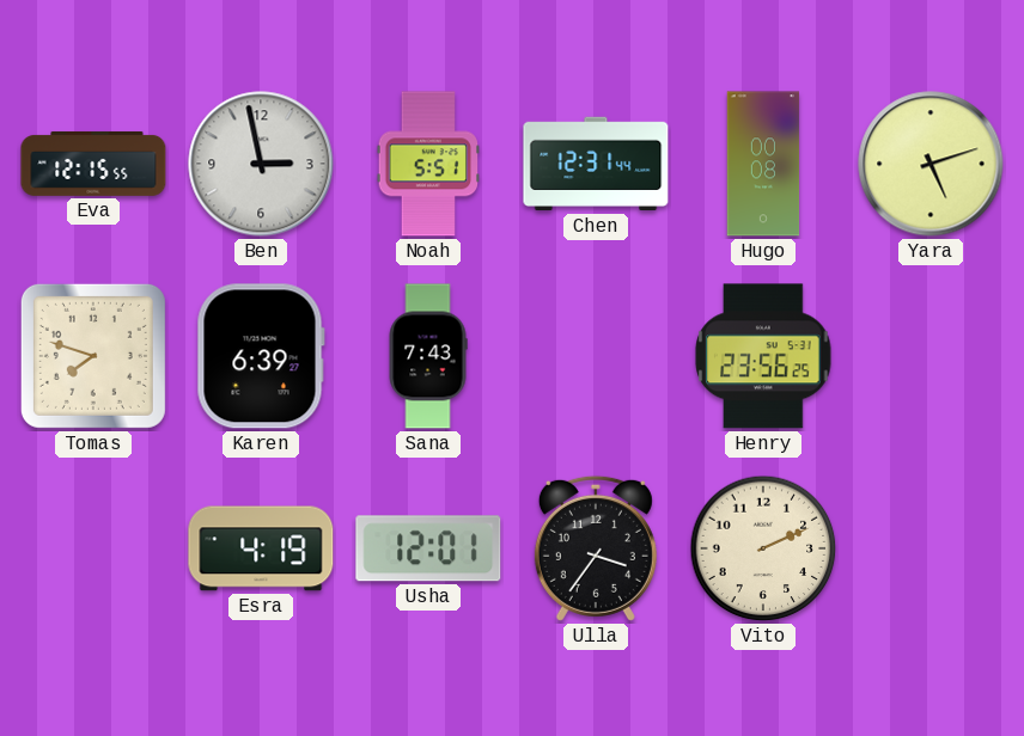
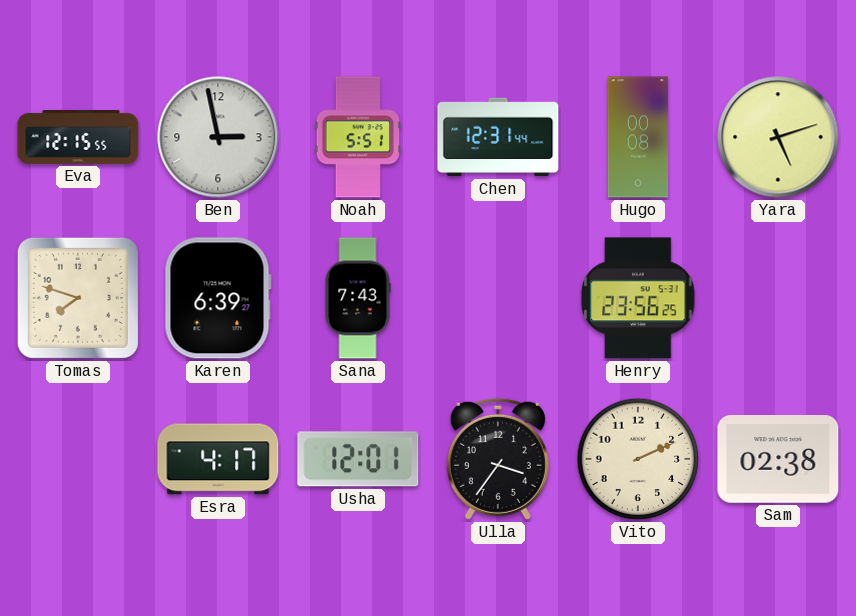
Esra: 4:19 -> 4:17 (218, 459)
Sam: none -> 02:38 (778, 460)
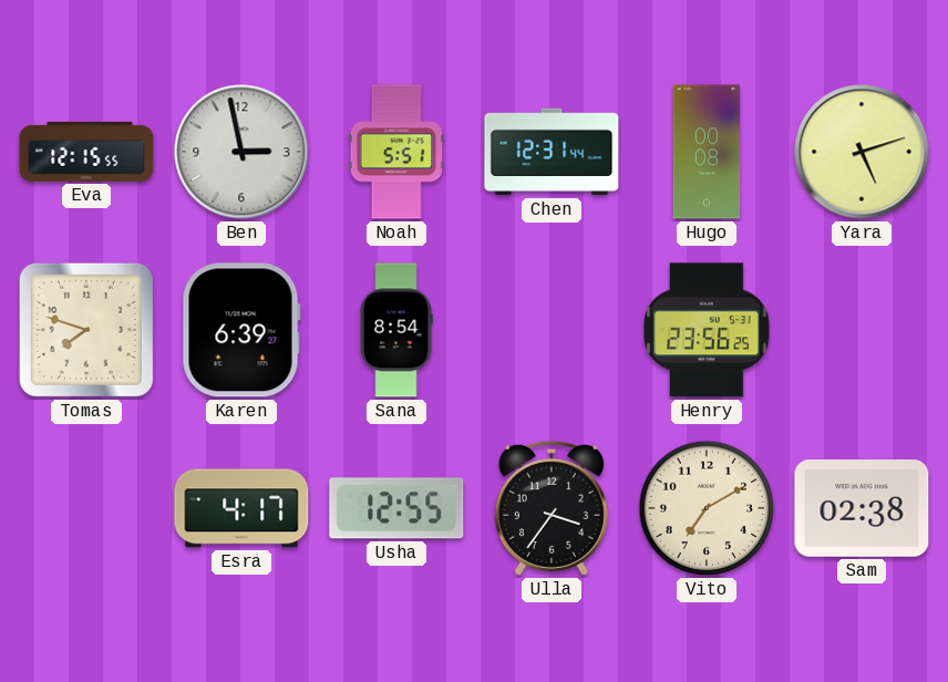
Sana: 7:43 -> 8:54 (396, 330)
Usha: 12:01 -> 12:55 (396, 508)
Vito: 2:11 -> 7:10 (707, 508)
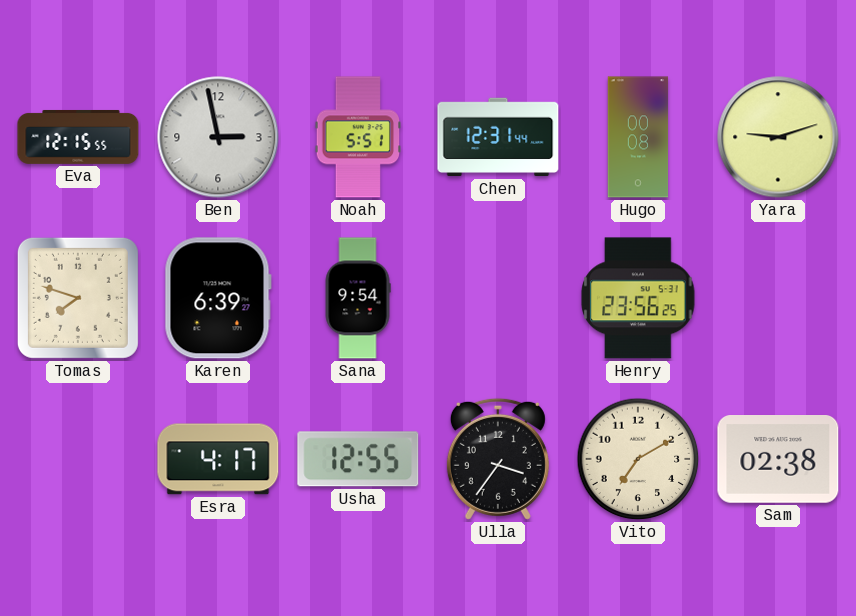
Yara: 5:12 -> 9:12 (778, 137)
Sana: 8:54 -> 9:54 (358, 298)
